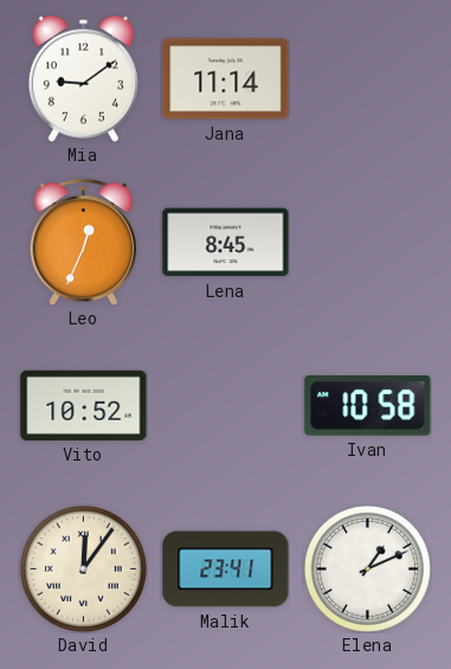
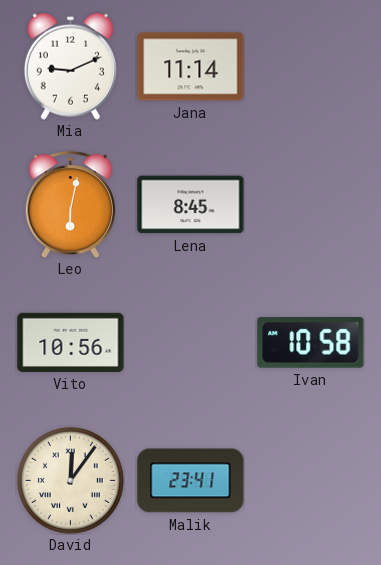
Mia: 9:09 -> 9:11 (70, 66)
Leo: 12:34 -> 6:02 (70, 205)
Vito: 10:52 -> 10:56 (71, 342)
Elena: 1:11 -> none (367, 568)
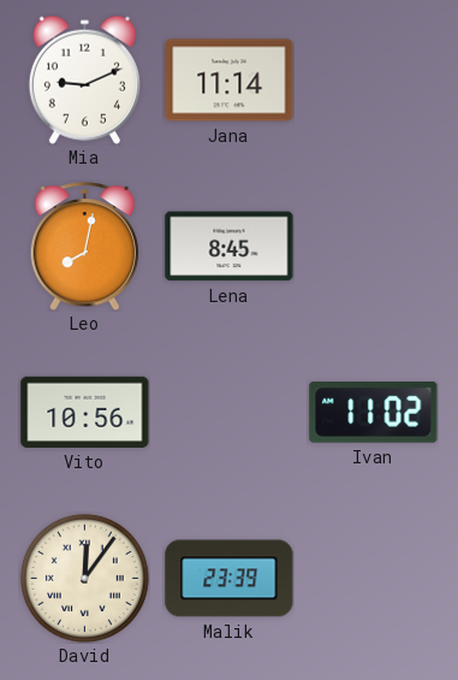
Leo: 6:02 -> 8:02 (84, 247)
Ivan: 10:58 -> 11:02 (374, 413)
Malik: 23:41 -> 23:39 (230, 579)
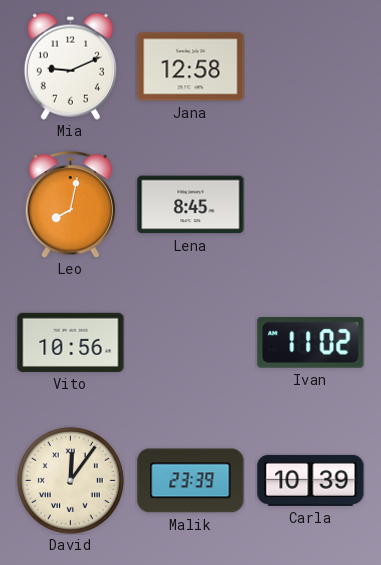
Jana: 11:14 -> 12:58 (191, 67)
Carla: none -> 10:39 (311, 480)
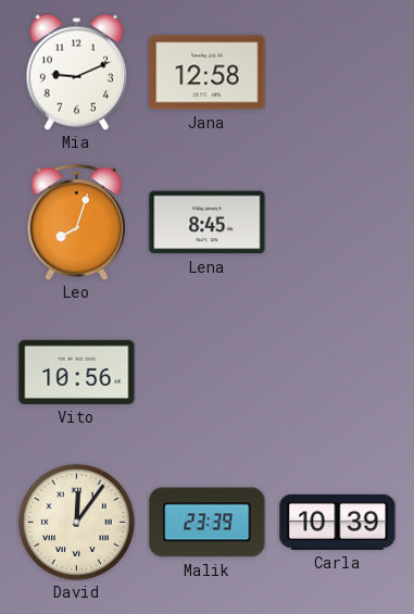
Leo: 8:02 -> 8:03 (76, 223)
Ivan: 11:02 -> none (311, 343)
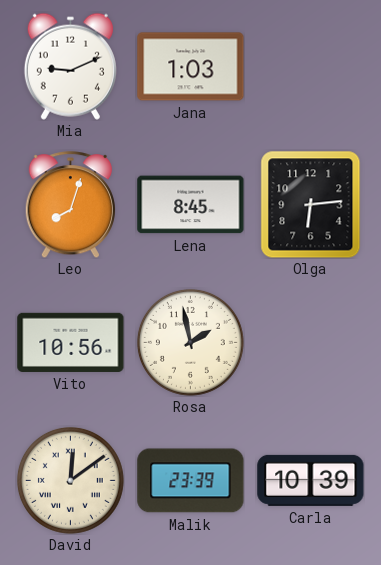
Jana: 12:58 -> 1:03 (191, 67)
Olga: none -> 6:14 (311, 204)
Rosa: none -> 1:58 (190, 342)
David: 12:06 -> 12:09 (70, 480)
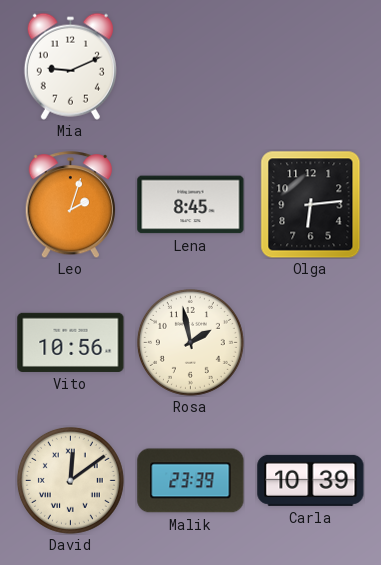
Jana: 1:03 -> none (191, 67)
Leo: 8:03 -> 2:03 (70, 205)
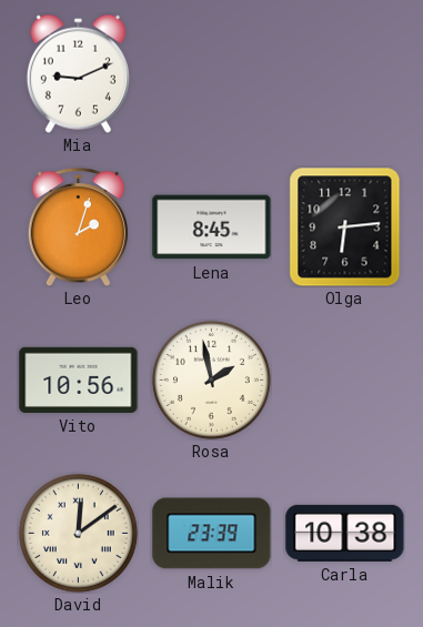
Carla: 10:39 -> 10:38 (345, 533)
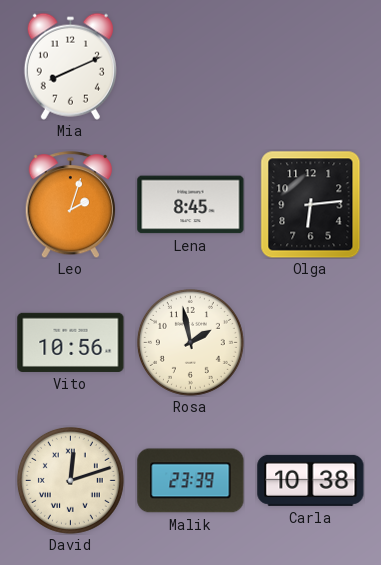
Mia: 9:11 -> 8:11 (70, 66)
David: 12:09 -> 12:12 (70, 480)
